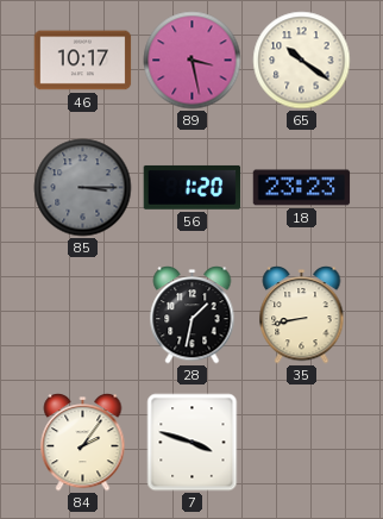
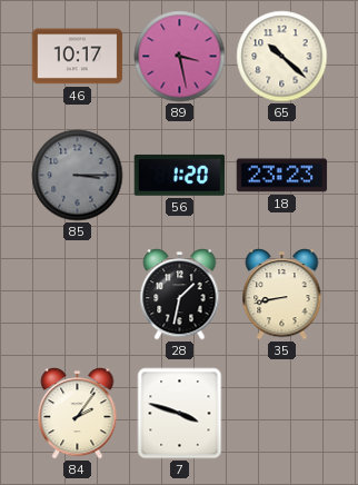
65: 10:21 -> 10:22 (282, 57)
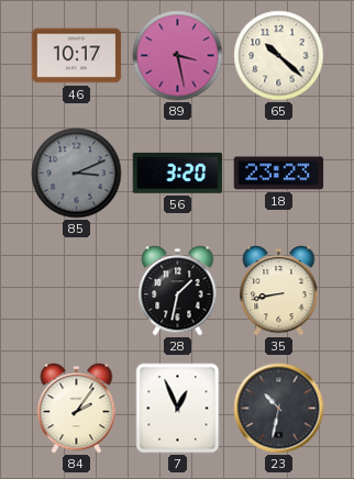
85: 3:15 -> 3:11 (77, 174)
56: 1:20 -> 3:20 (178, 172)
7: 3:48 -> 12:56 (178, 409)
23: none -> 10:32 (279, 409)
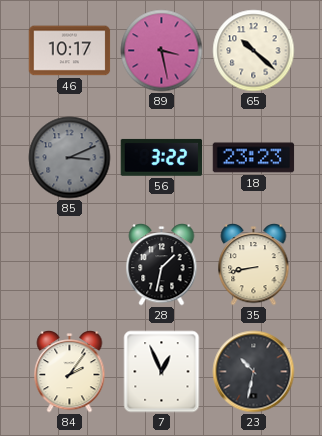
56: 3:20 -> 3:22 (162, 157)
